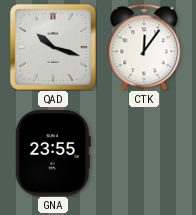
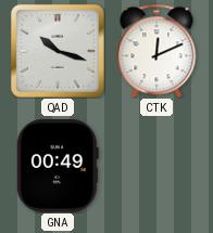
CTK: 12:06 -> 12:11 (156, 51)
GNA: 23:55 -> 00:49 (58, 166)
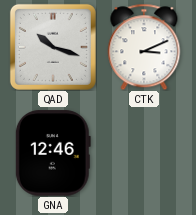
CTK: 12:11 -> 3:11 (144, 47)
GNA: 00:49 -> 12:46 (53, 153)
